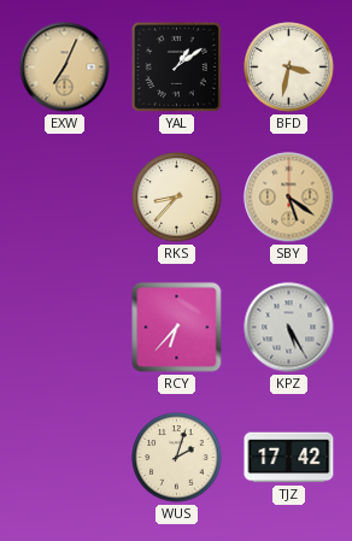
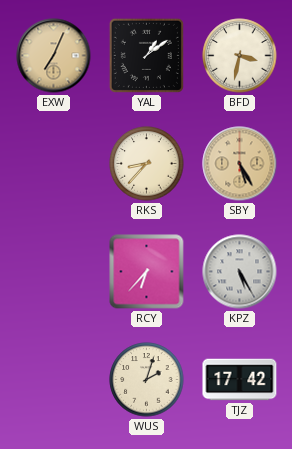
SBY: 5:21 -> 5:25 (240, 164)
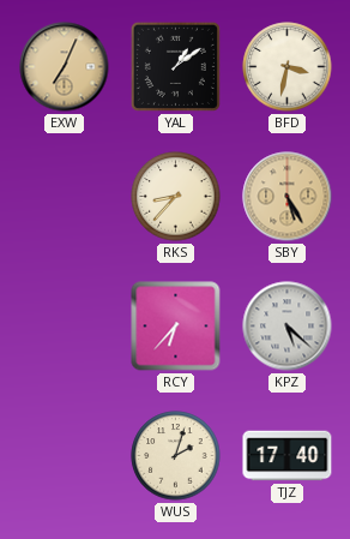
KPZ: 5:25 -> 5:22 (288, 327)
TJZ: 17:42 -> 17:40 (288, 456)
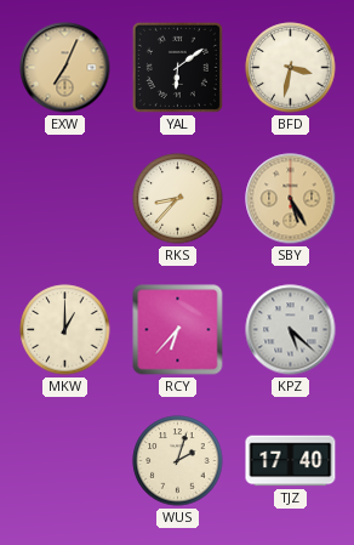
YAL: 1:09 -> 6:09 (177, 67)
MKW: none -> 1:00 (65, 330)
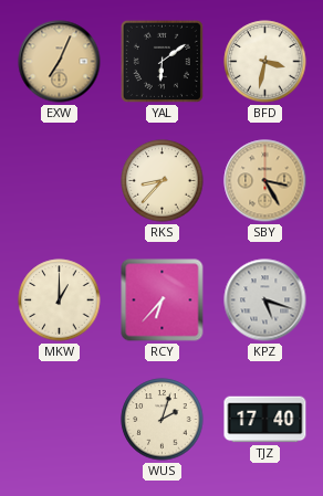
SBY: 5:25 -> 3:25 (265, 181)
KPZ: 5:22 -> 5:18 (265, 300)
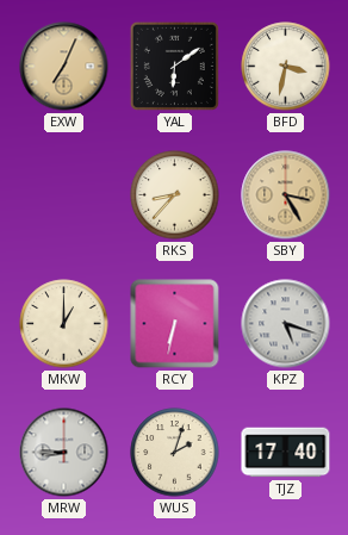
RCY: 6:37 -> 6:32 (175, 324)
MRW: none -> 8:45 (64, 453)
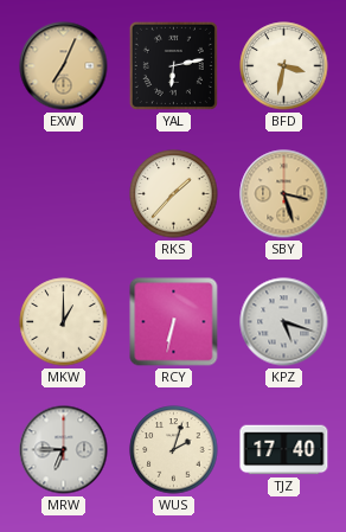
YAL: 6:09 -> 6:13 (173, 65)
RKS: 8:37 -> 1:37 (174, 194)
SBY: 3:25 -> 3:27 (284, 194)
MRW: 8:45 -> 6:45 (64, 450)
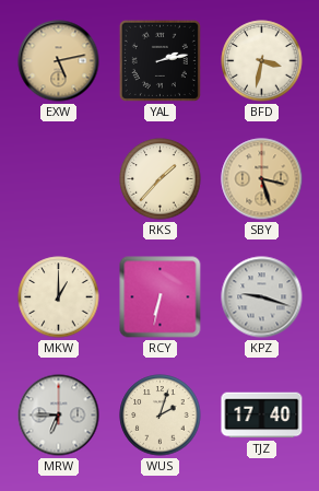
EXW: 7:04 -> 5:13 (59, 61)
YAL: 6:13 -> 2:13 (159, 60)
KPZ: 5:18 -> 9:18 (262, 297)
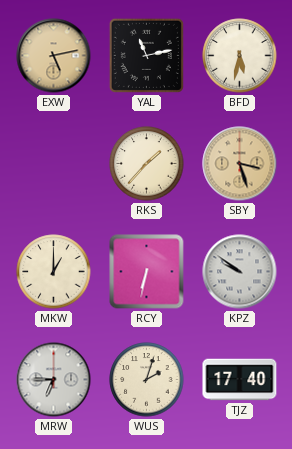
YAL: 2:13 -> 11:13 (146, 55)
BFD: 3:32 -> 5:32 (240, 56)
KPZ: 9:18 -> 9:51 (240, 272)
